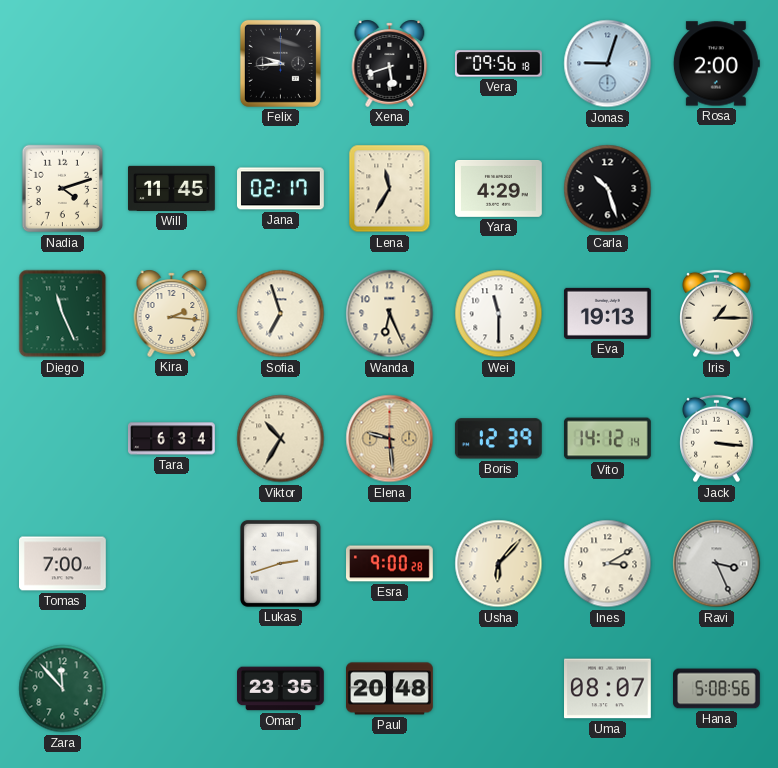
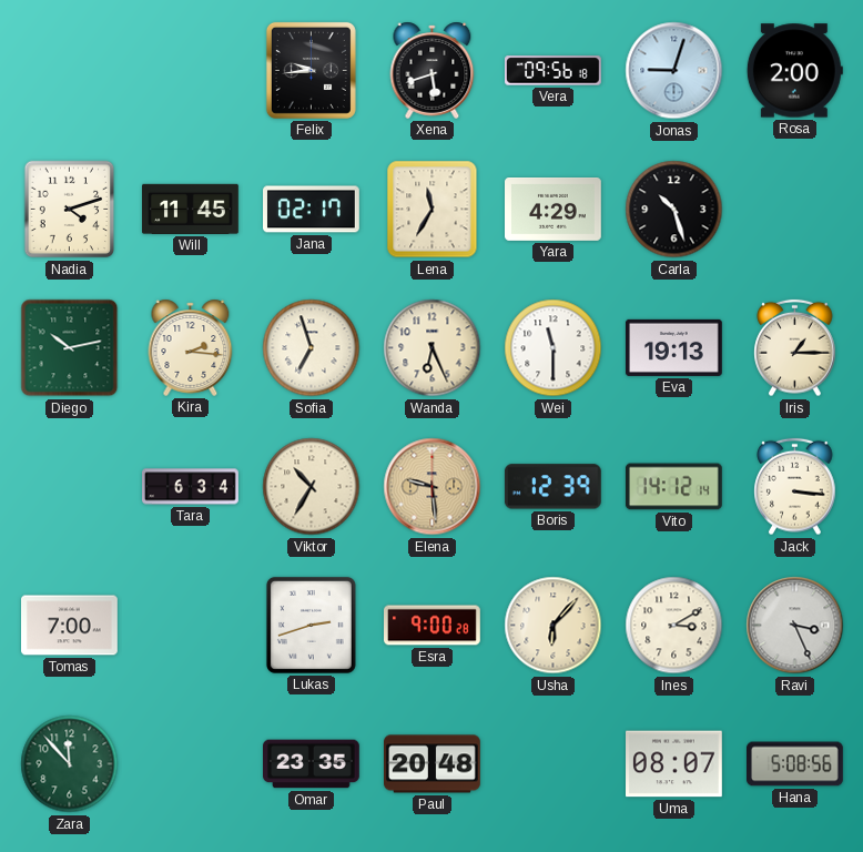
Diego: 11:26 -> 10:13 (70, 348)
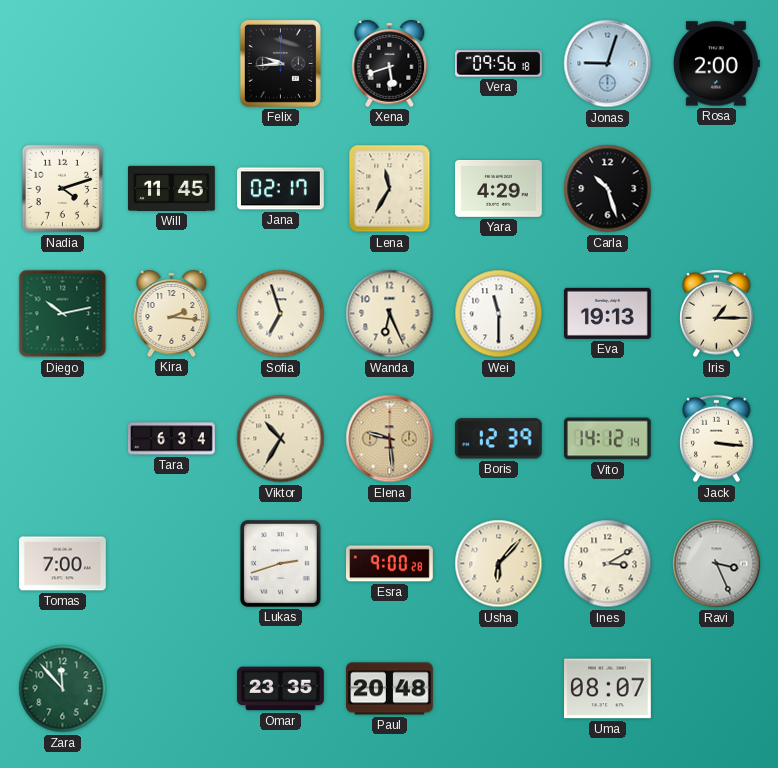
Hana: 5:08 -> none (795, 764)
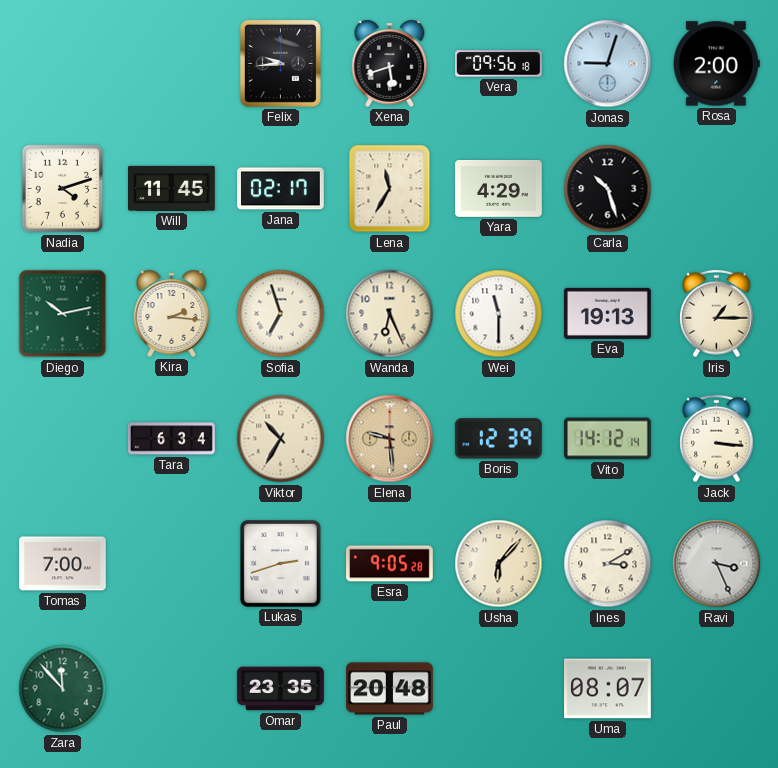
Esra: 9:00 -> 9:05 (390, 564)
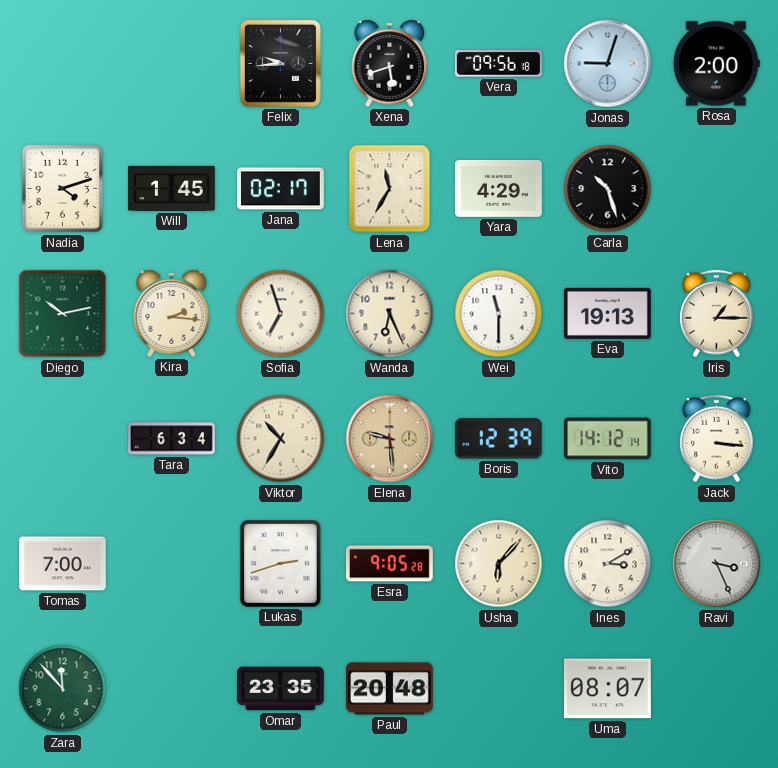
Will: 11:45 -> 1:45 (172, 188)
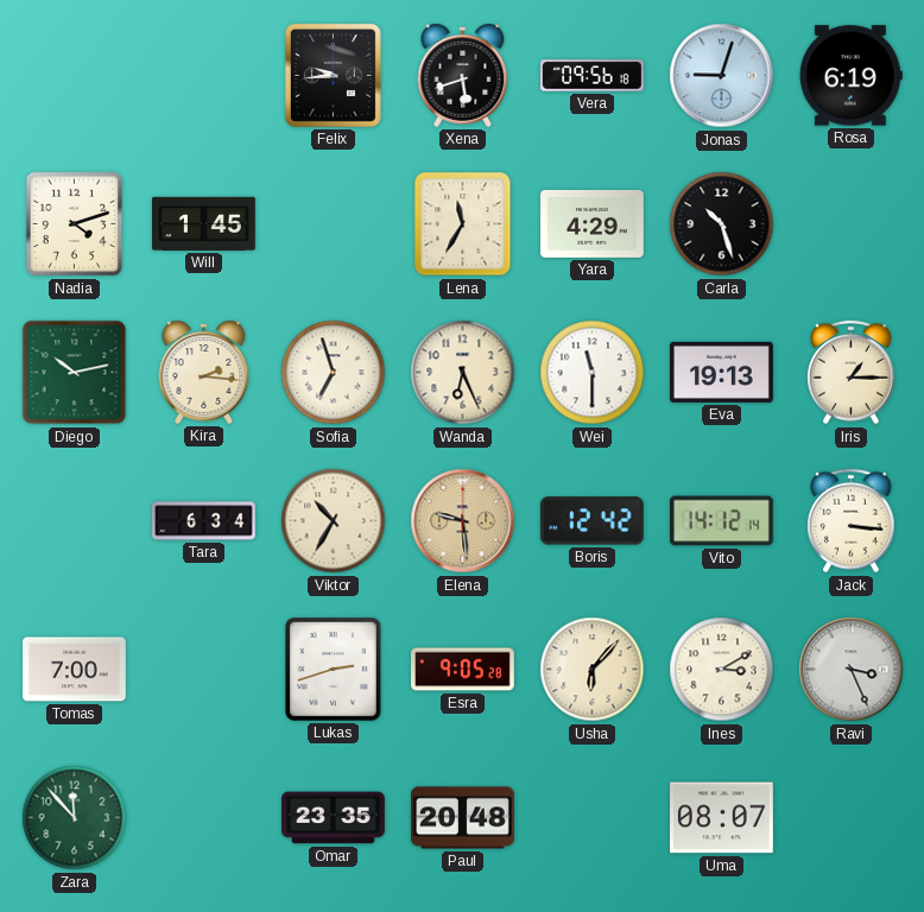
Rosa: 2:00 -> 6:19 (850, 76)
Jana: 02:17 -> none (281, 189)
Boris: 12:39 -> 12:42 (591, 521)
